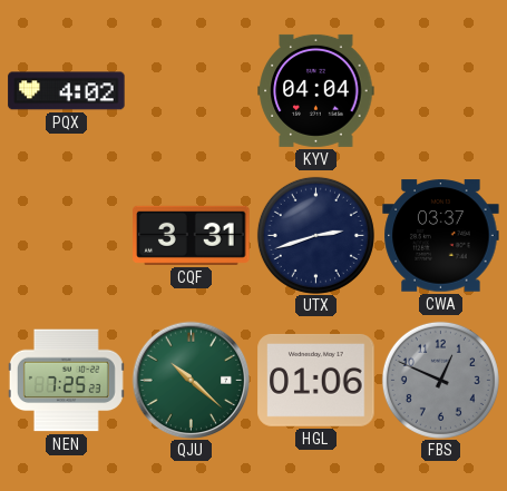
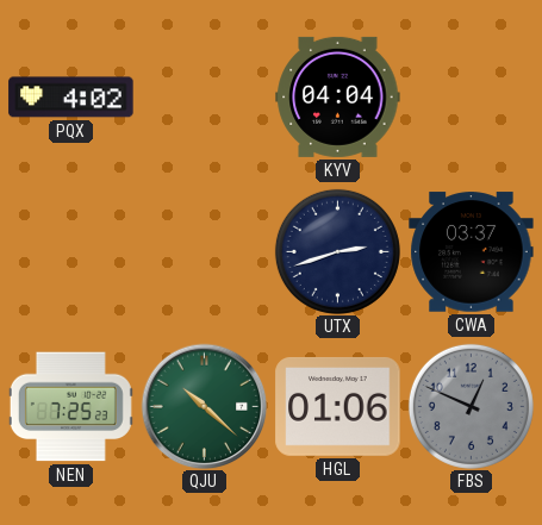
CQF: 3:31 -> none (192, 235)
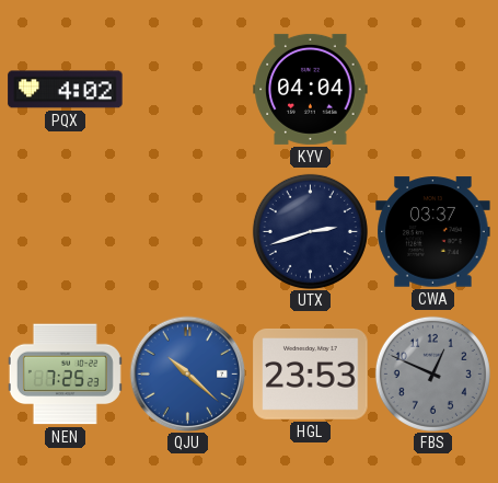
QJU dial: green -> blue (187, 373)
HGL: 01:06 -> 23:53 (311, 373)
